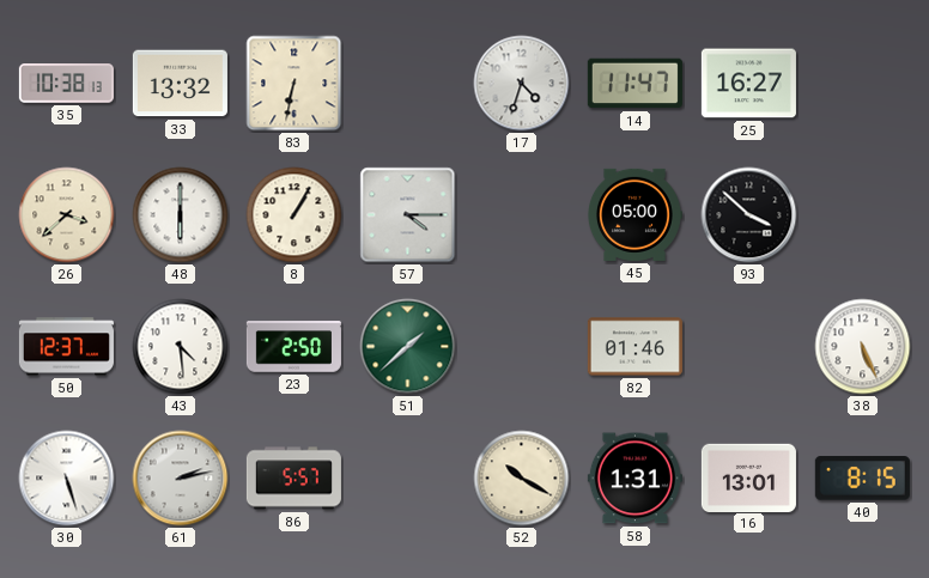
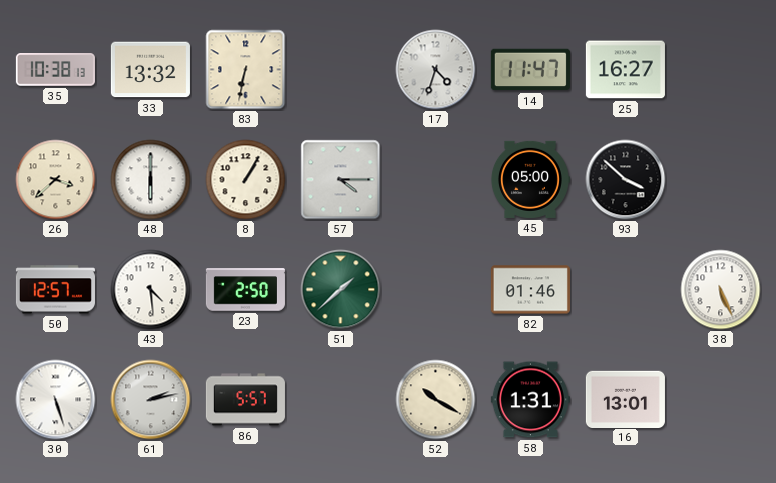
50: 12:37 -> 12:57 (55, 290)
40: 8:15 -> none (862, 479)
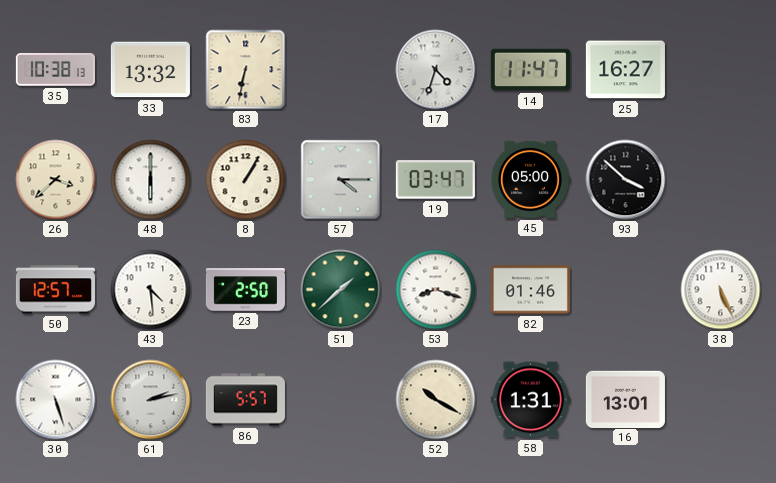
19: none -> 03:47 (435, 180)
53: none -> 8:18 (436, 290)
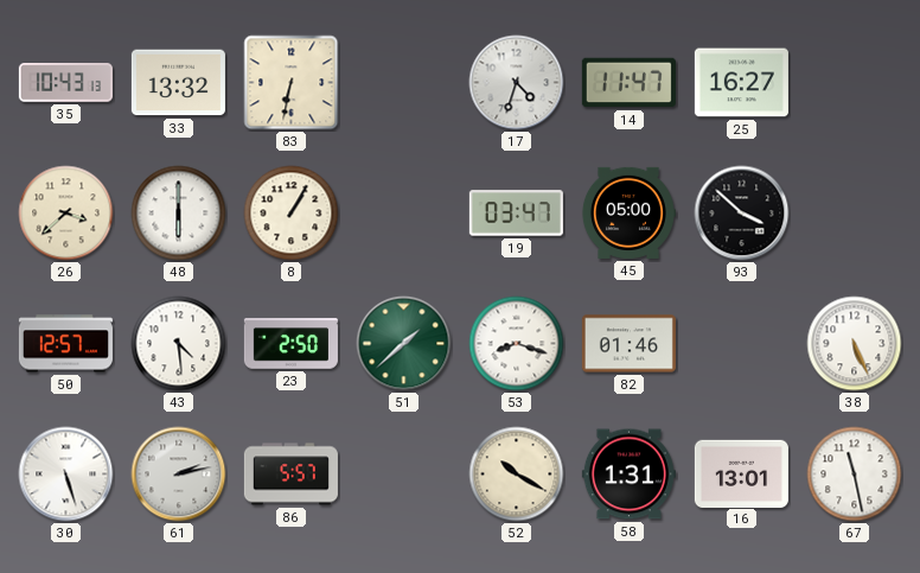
35: 10:38 -> 10:43 (65, 83)
57: 4:15 -> none (341, 180)
67: none -> 11:28 (855, 475)
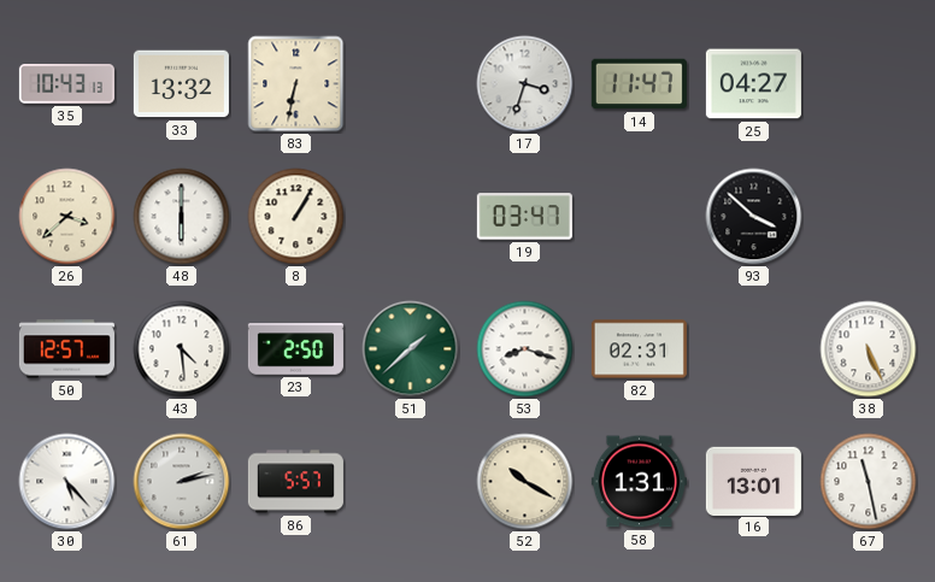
17: 4:33 -> 3:33 (525, 84)
25: 16:27 -> 04:27 (753, 84)
45: 05:00 -> none (628, 212)
82: 01:46 -> 02:31 (639, 349)
30: 5:27 -> 5:23 (67, 482)
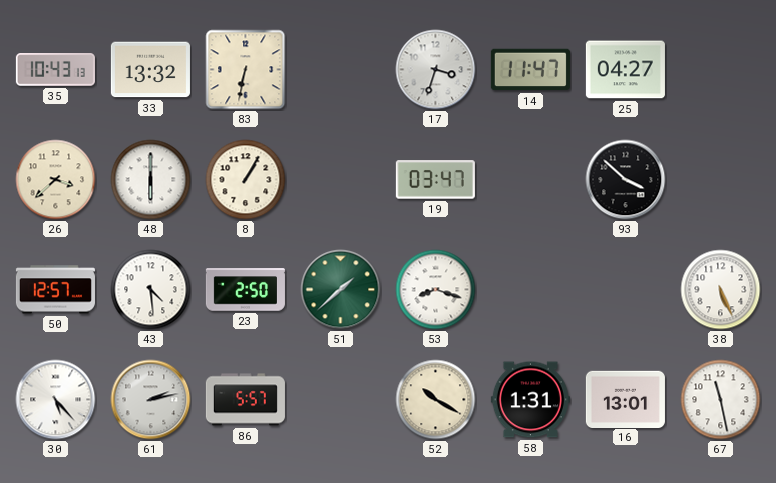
82: 02:31 -> none (639, 349)
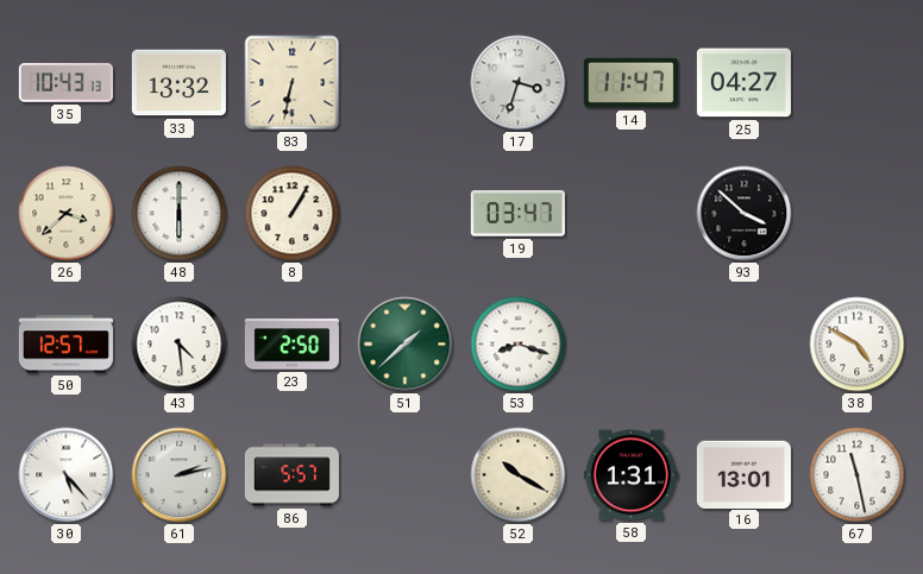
38: 5:26 -> 4:50 (858, 345)
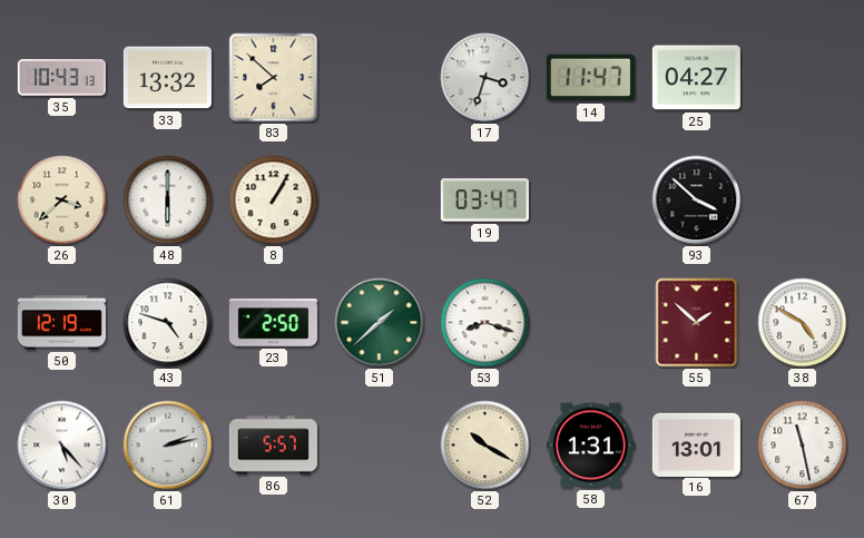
83: 6:32 -> 7:52 (274, 78)
50: 12:57 -> 12:19 (61, 323)
43: 4:29 -> 4:48 (168, 323)
55: none -> 1:52 (697, 323)
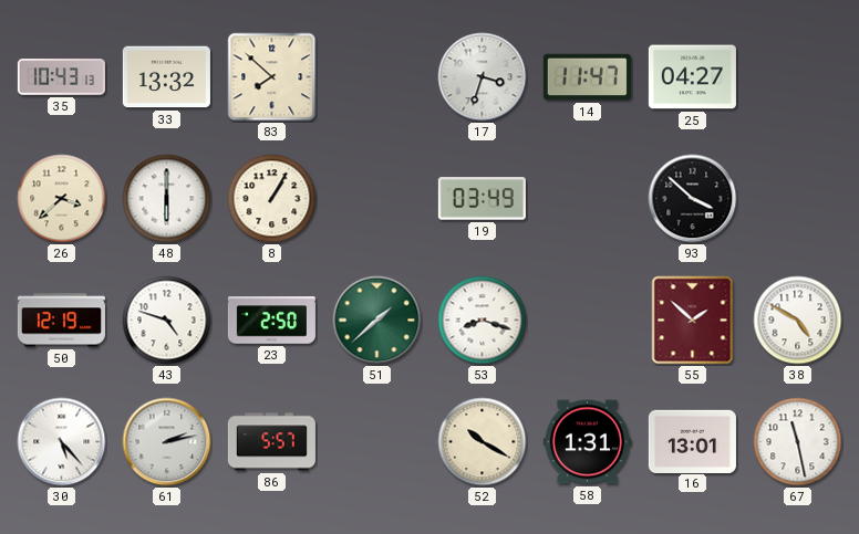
19: 03:47 -> 03:49 (482, 199)
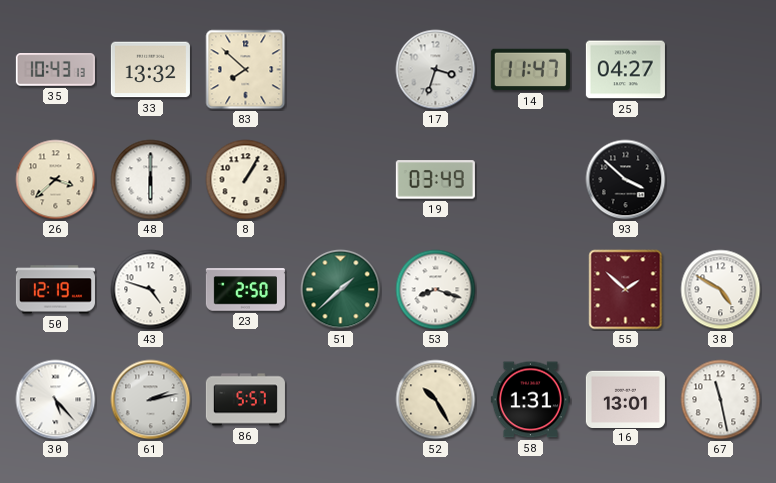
52: 10:20 -> 10:25 (436, 400)
